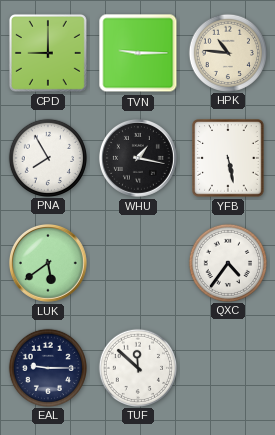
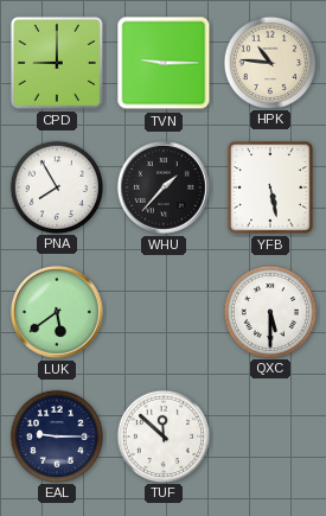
WHU: 1:17 -> 1:37 (164, 187)
QXC: 4:36 -> 5:30 (269, 311)
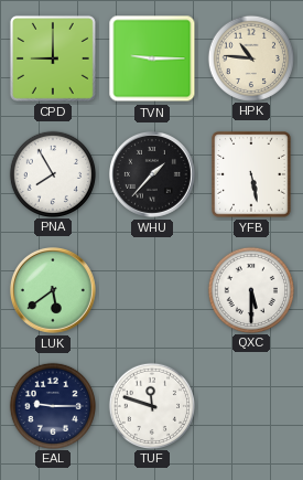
TUF: 11:52 -> 11:48 (151, 405)
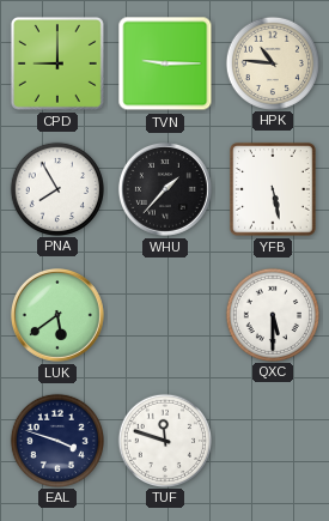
EAL: 9:15 -> 3:48 (56, 440)
